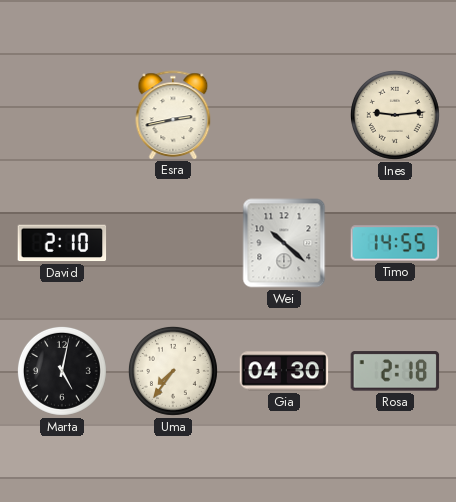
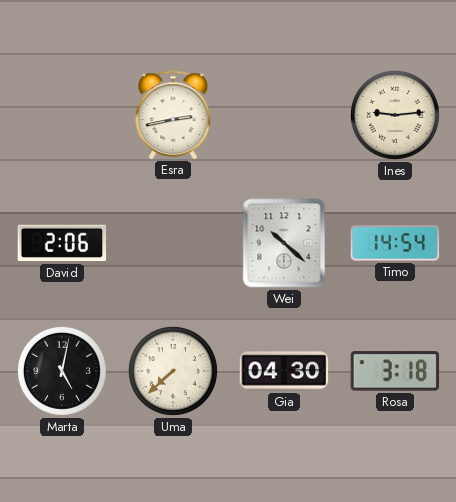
David: 2:10 -> 2:06 (62, 243)
Timo: 14:55 -> 14:54 (395, 243)
Uma: 7:36 -> 7:38 (173, 371)
Rosa: 2:18 -> 3:18 (395, 371)
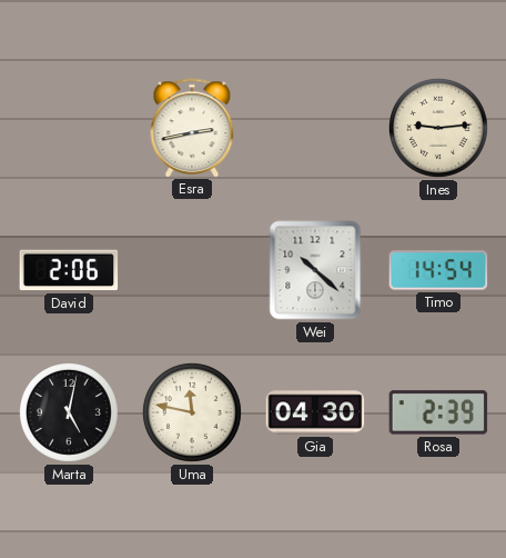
Uma: 7:38 -> 11:47 (192, 412)
Rosa: 3:18 -> 2:39 (438, 412)
